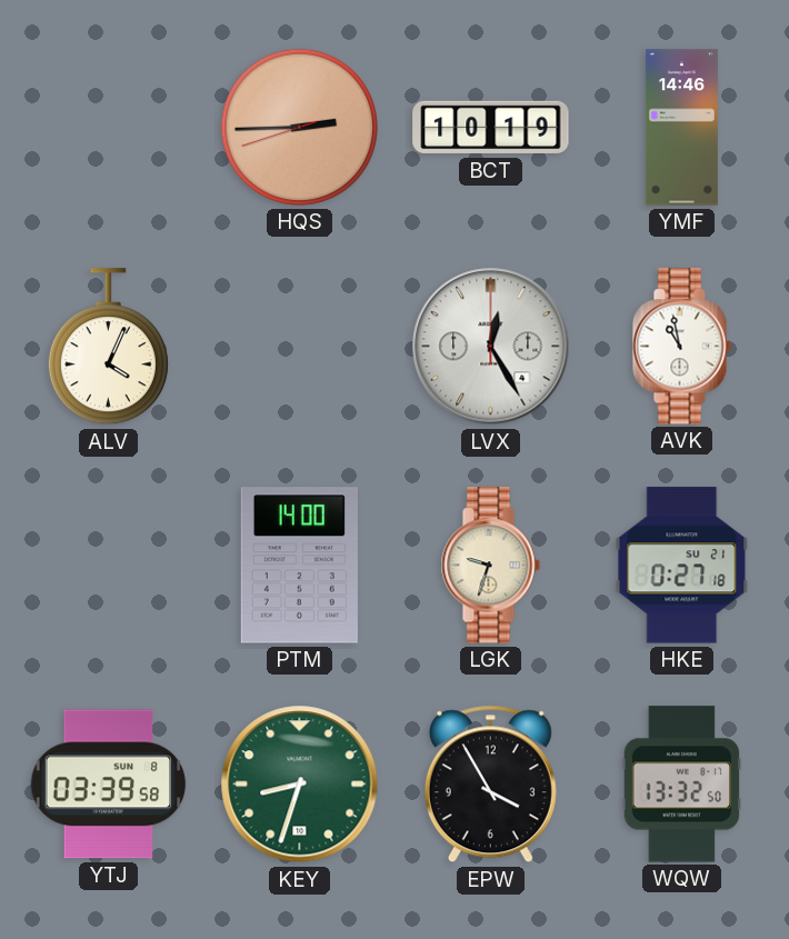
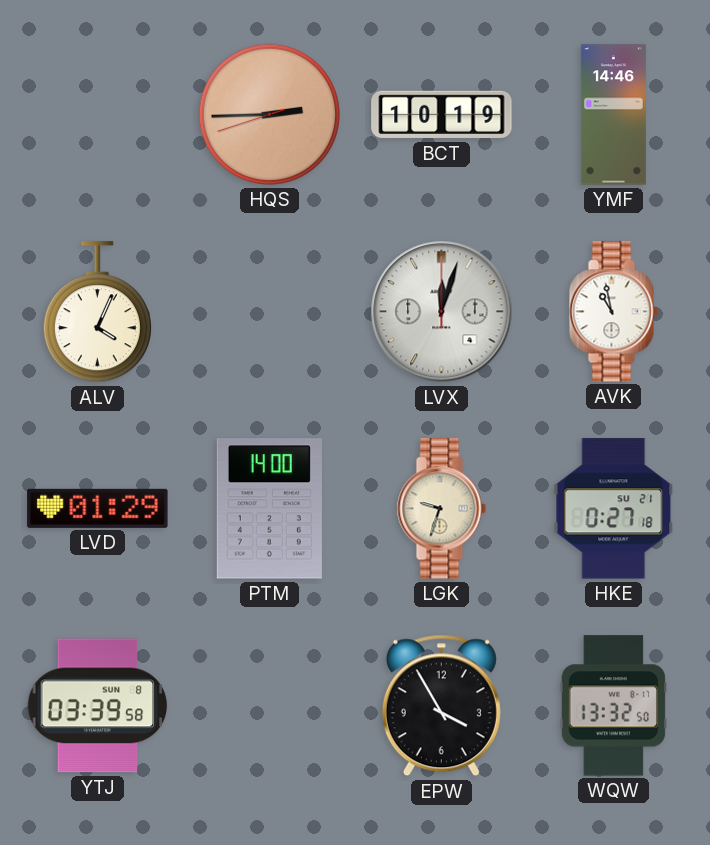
LVX: 12:25 -> 12:03 (442, 312)
LVD: none -> 01:29 (98, 508)
KEY: 8:33 -> none (300, 785)
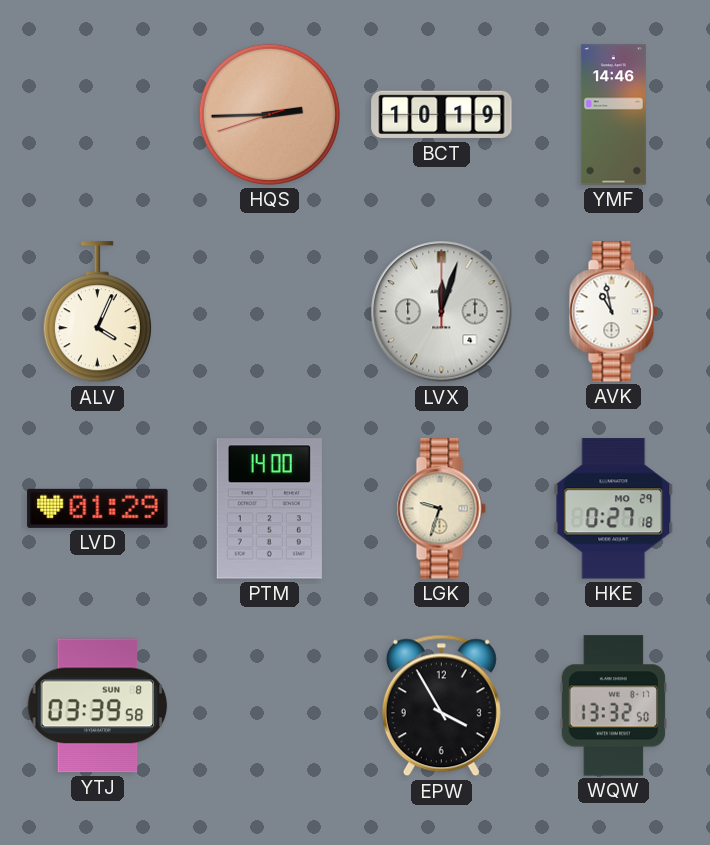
HKE date: SU 21 -> MO 29 (614, 509)
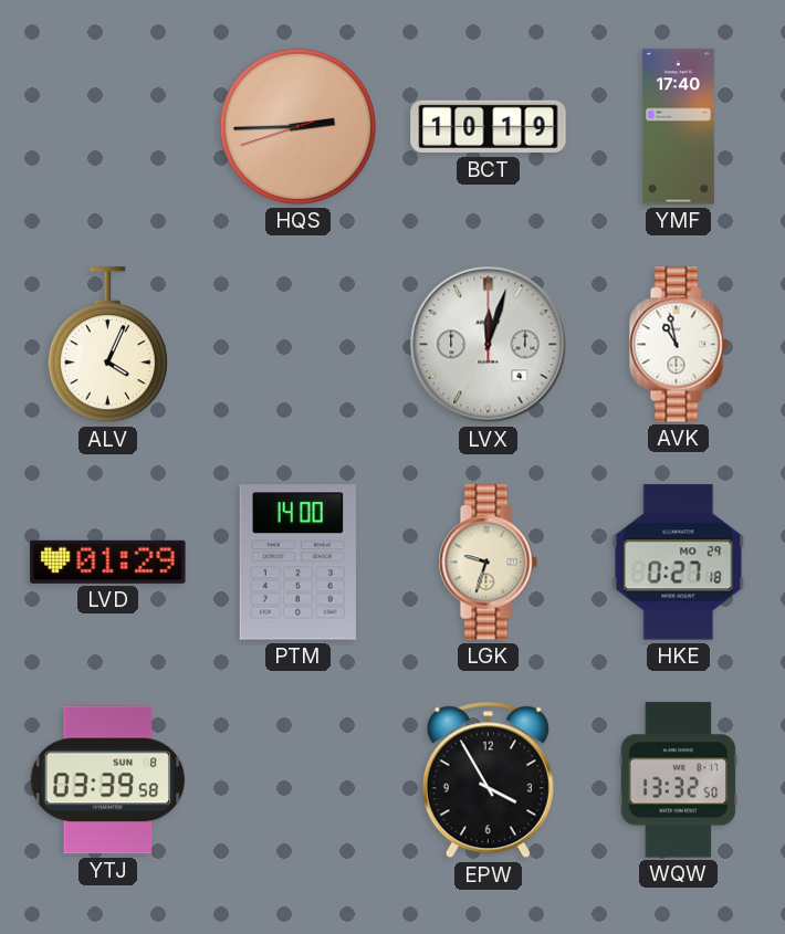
YMF: 14:46 -> 17:40 (678, 127)
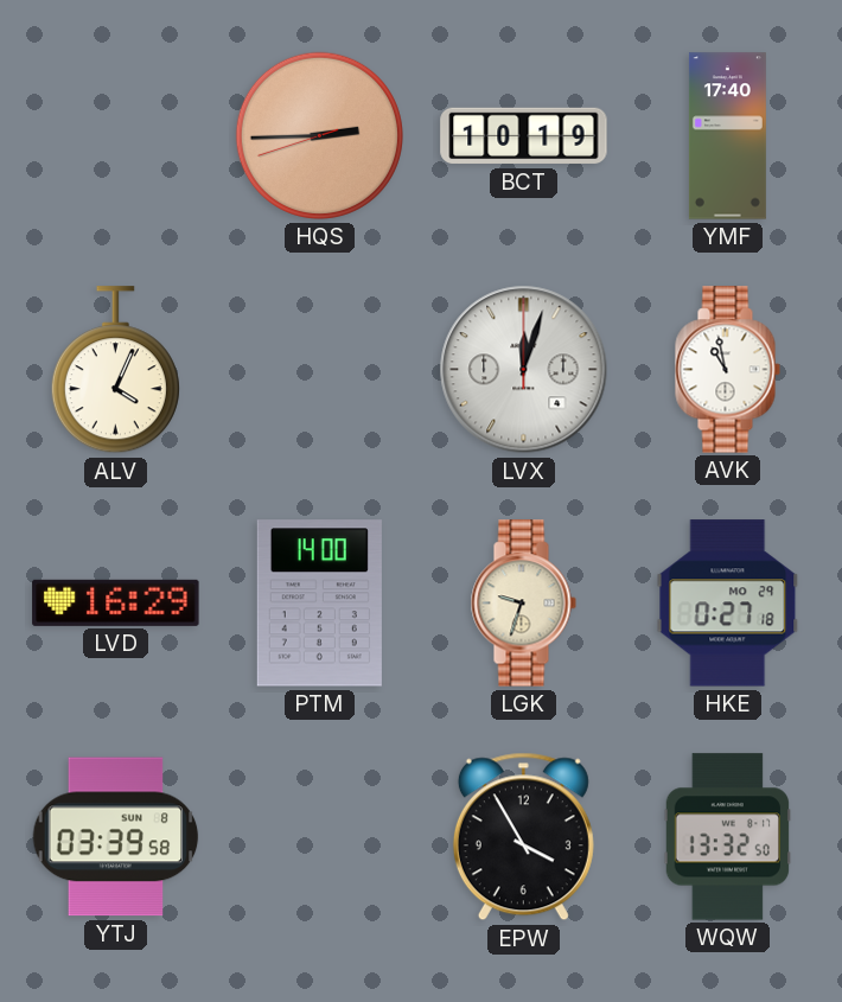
LVD: 01:29 -> 16:29 (116, 602)
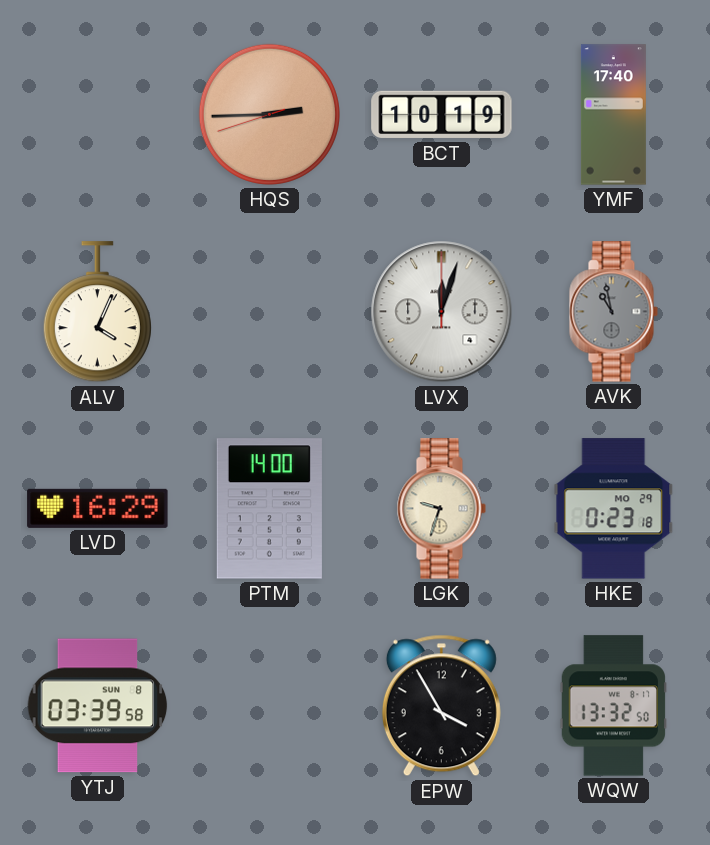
AVK dial: white -> grey (613, 312)
HKE: 0:27 -> 0:23 (614, 509)
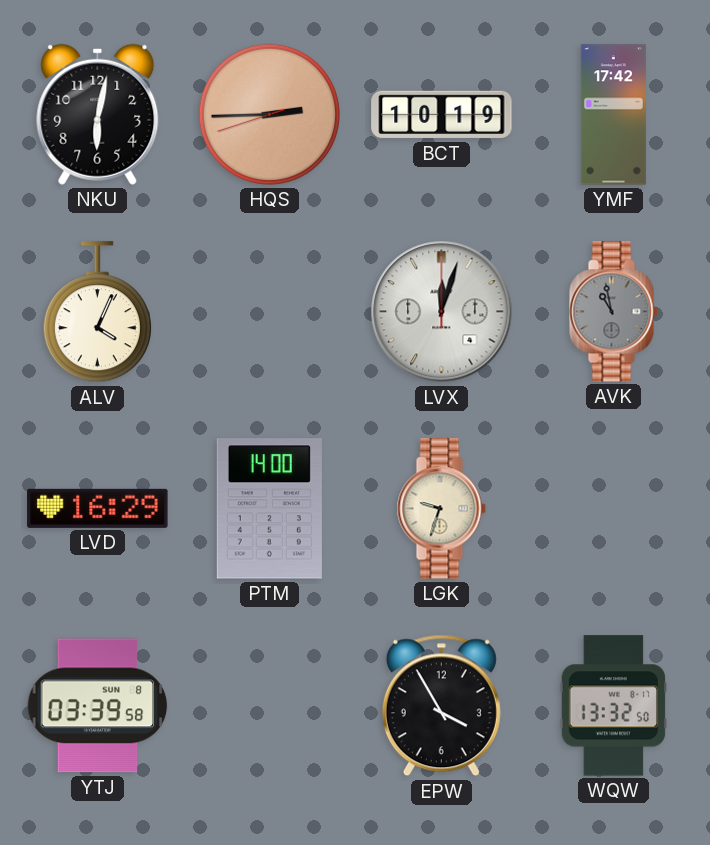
NKU: none -> 6:02 (98, 114)
YMF: 17:40 -> 17:42 (613, 115)
HKE: 0:23 -> none (614, 509)
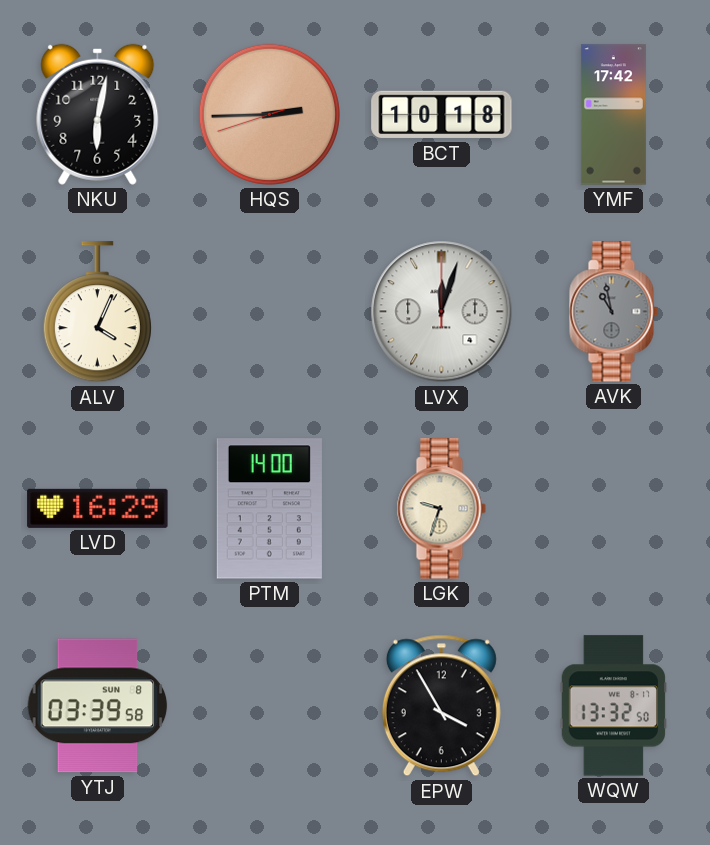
BCT: 10:19 -> 10:18 (442, 115)
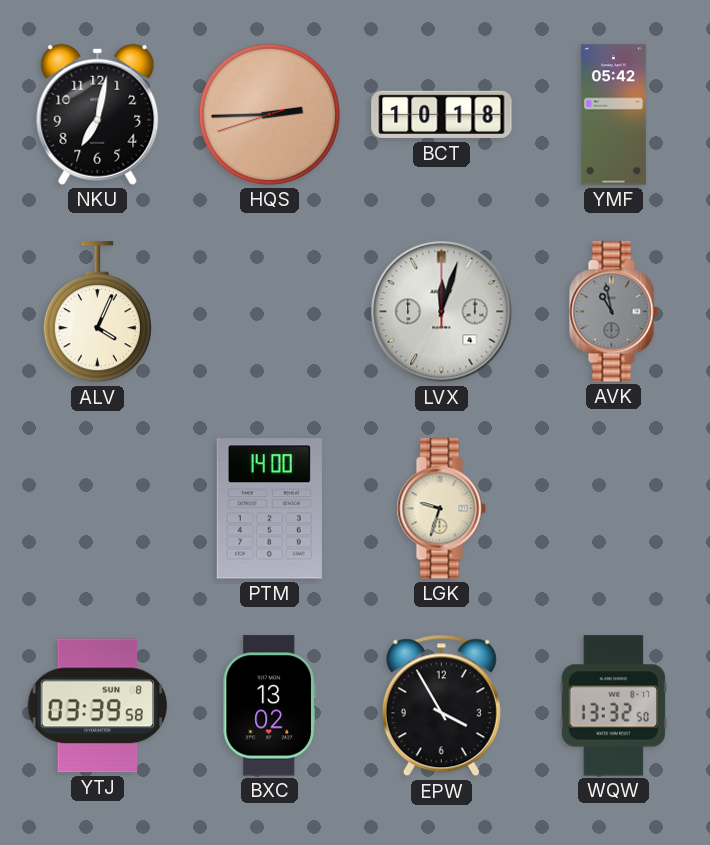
NKU: 6:02 -> 7:02 (98, 114)
YMF: 17:42 -> 05:42 (613, 115)
LVD: 16:29 -> none (98, 508)
BXC: none -> 13:02 (269, 706)
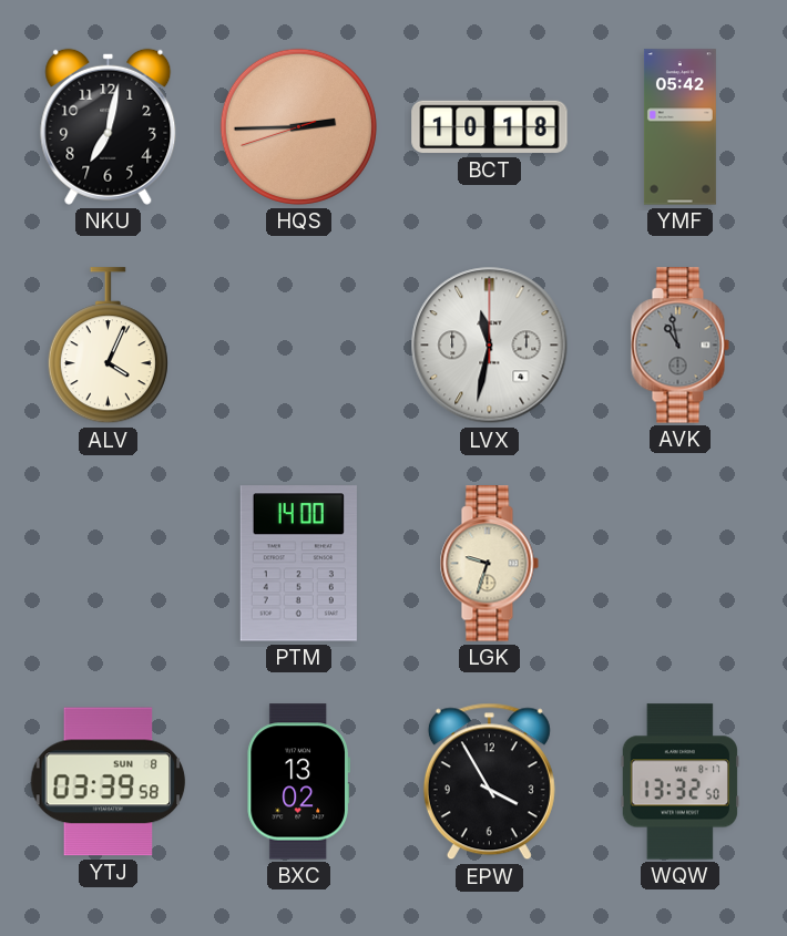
LVX: 12:03 -> 11:32 (490, 346)
